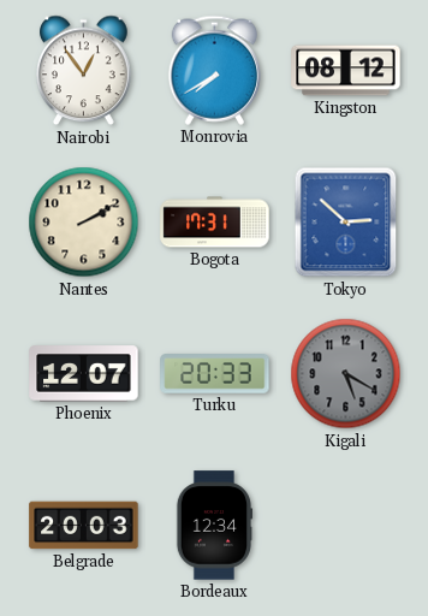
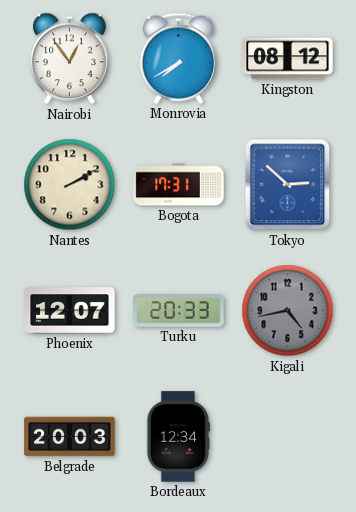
Kigali: 5:20 -> 4:43 (288, 311)
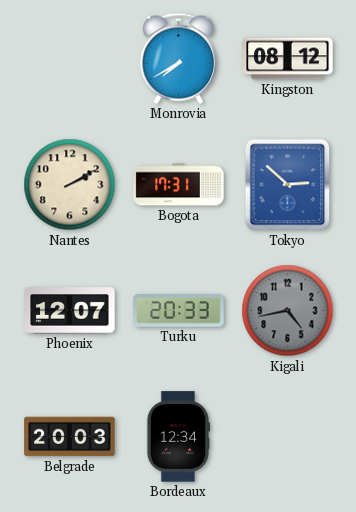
Nairobi: 12:54 -> none (70, 59)
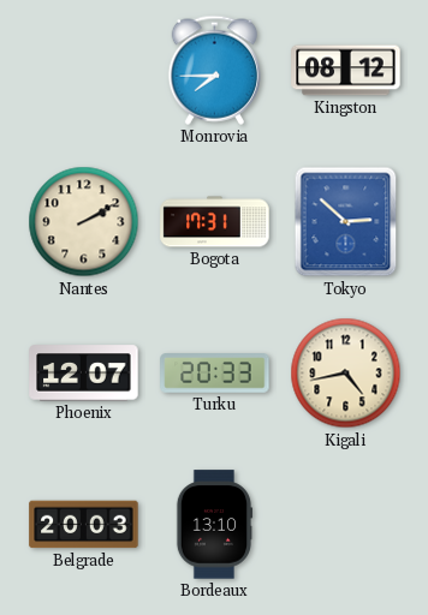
Monrovia: 7:40 -> 7:45 (214, 70)
Kigali dial: grey -> cream (346, 374)
Bordeaux: 12:34 -> 13:10 (214, 525)
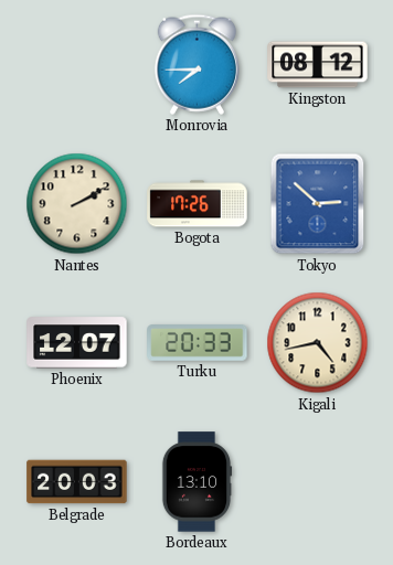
Bogota: 17:31 -> 17:26 (198, 204)
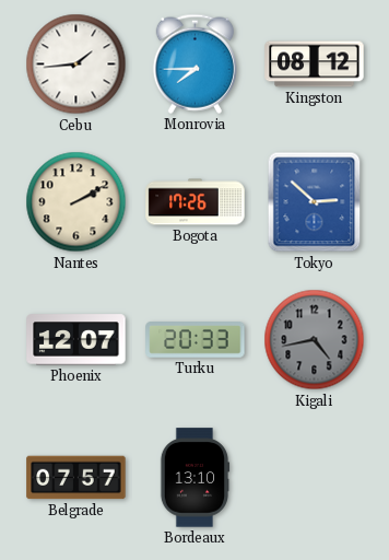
Cebu: none -> 1:44 (76, 65)
Kigali dial: cream -> grey (315, 340)
Belgrade: 20:03 -> 07:57 (76, 478)
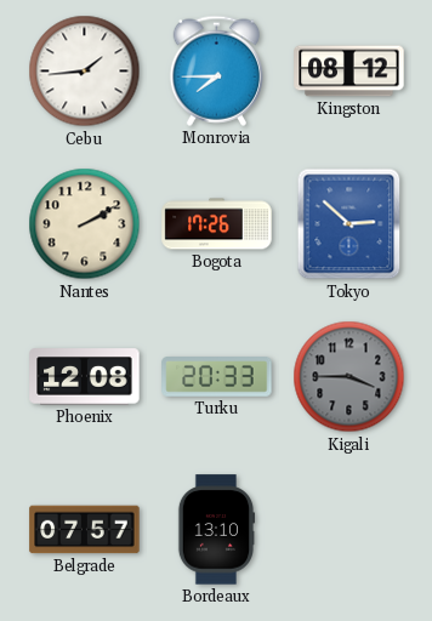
Phoenix: 12:07 -> 12:08 (85, 377)
Kigali: 4:43 -> 3:45 (349, 377)
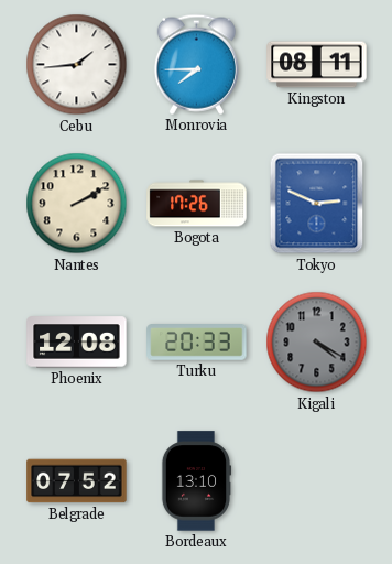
Kingston: 08:12 -> 08:11 (317, 65)
Tokyo: 2:52 -> 2:49 (317, 204)
Kigali: 3:45 -> 4:20 (317, 343)
Belgrade: 07:57 -> 07:52 (77, 481)
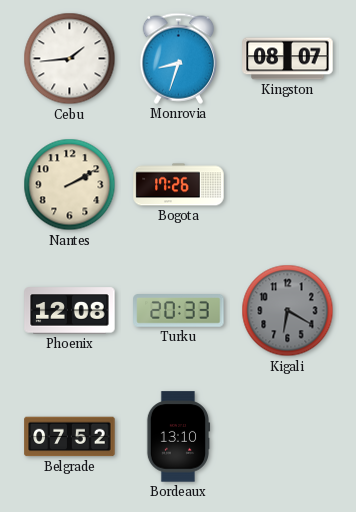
Monrovia: 7:45 -> 8:33 (178, 58)
Kingston: 08:11 -> 08:07 (288, 59)
Tokyo: 2:49 -> none (317, 204)
Kigali: 4:20 -> 6:20 (288, 311)
